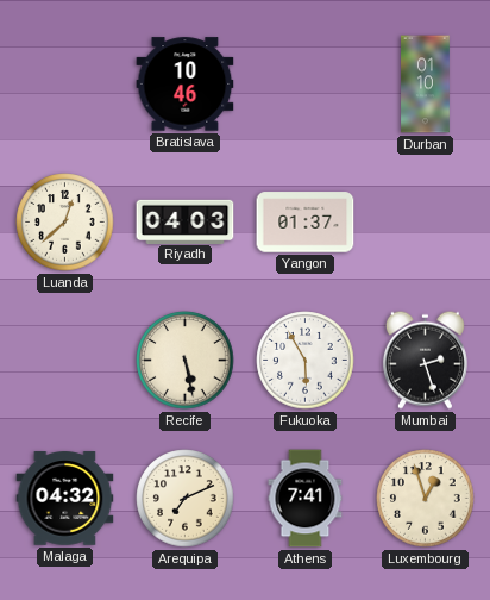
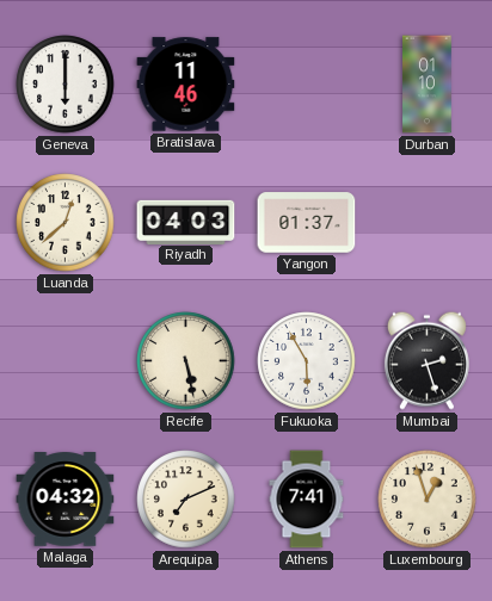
Geneva: none -> 6:00 (66, 85)
Bratislava: 10:46 -> 11:46 (186, 85)
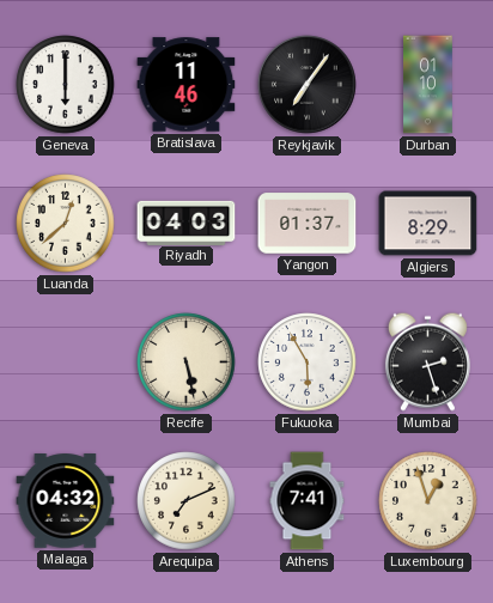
Reykjavik: none -> 7:06 (308, 85)
Algiers: none -> 8:29 (428, 224)
